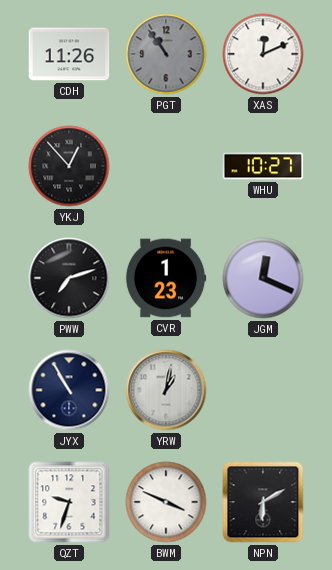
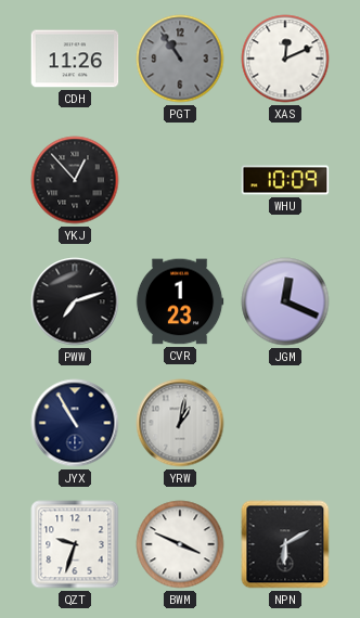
WHU: 10:27 -> 10:09 (285, 180)
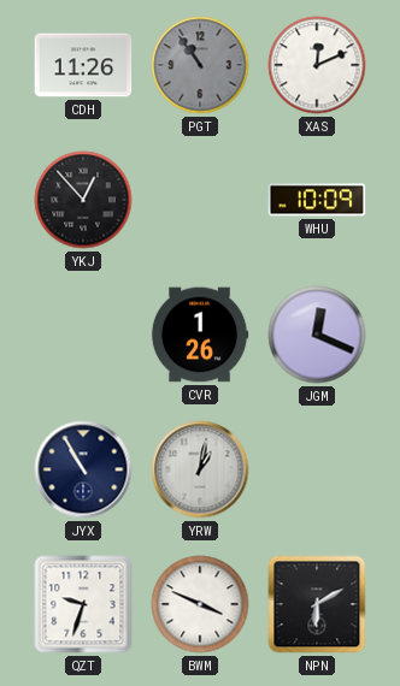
PWW: 7:12 -> none (75, 301)
CVR: 1:23 -> 1:26 (200, 335)
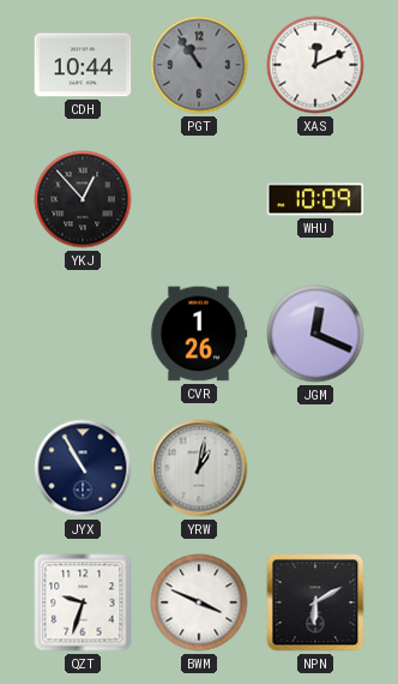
CDH: 11:26 -> 10:44 (83, 65)
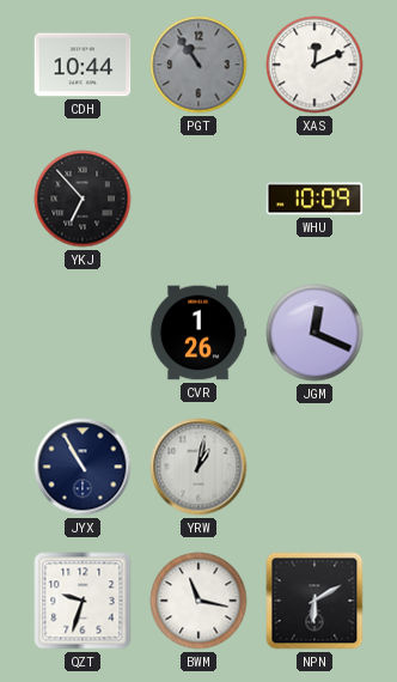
YKJ: 12:53 -> 6:53 (83, 199)
BWM: 3:49 -> 11:17 (198, 601)
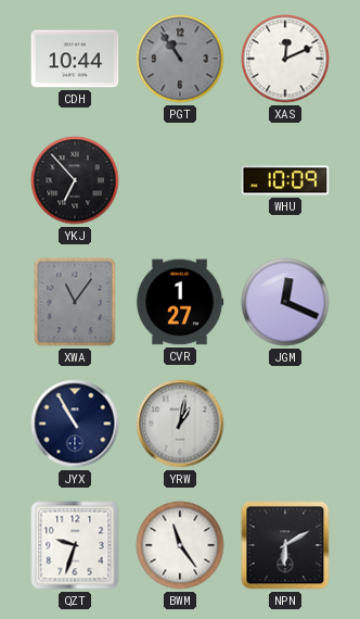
XWA: none -> 11:06 (75, 302)
CVR: 1:26 -> 1:27 (180, 302)
BWM: 11:17 -> 11:24 (180, 545)
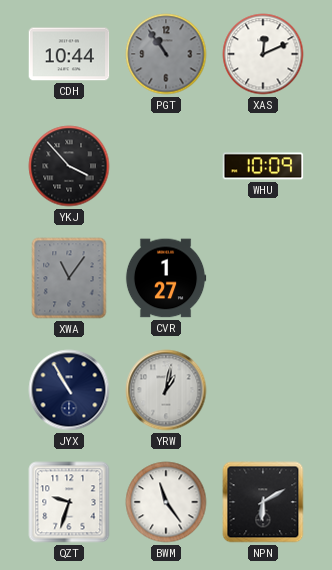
YKJ: 6:53 -> 3:53 (69, 166)
JGM: 12:19 -> none (285, 302)
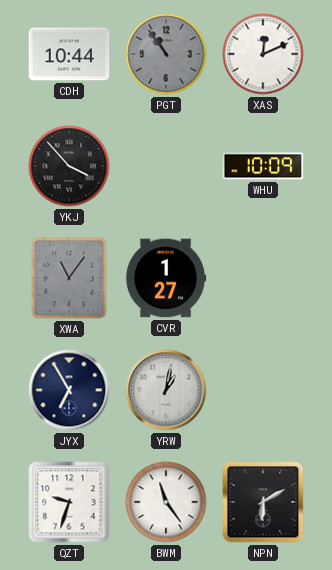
JYX: 10:55 -> 6:55 (69, 390)
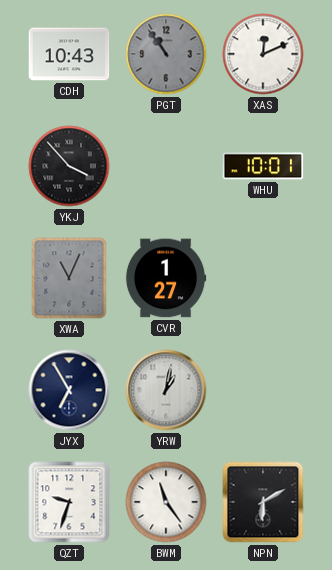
CDH: 10:44 -> 10:43 (69, 54)
WHU: 10:09 -> 10:01 (263, 166)
XWA: 11:06 -> 11:04 (69, 278)
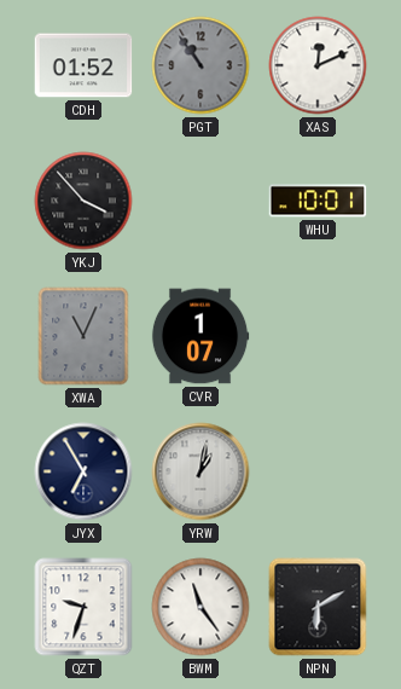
CDH: 10:43 -> 01:52 (83, 65)
CVR: 1:27 -> 1:07 (200, 336)
